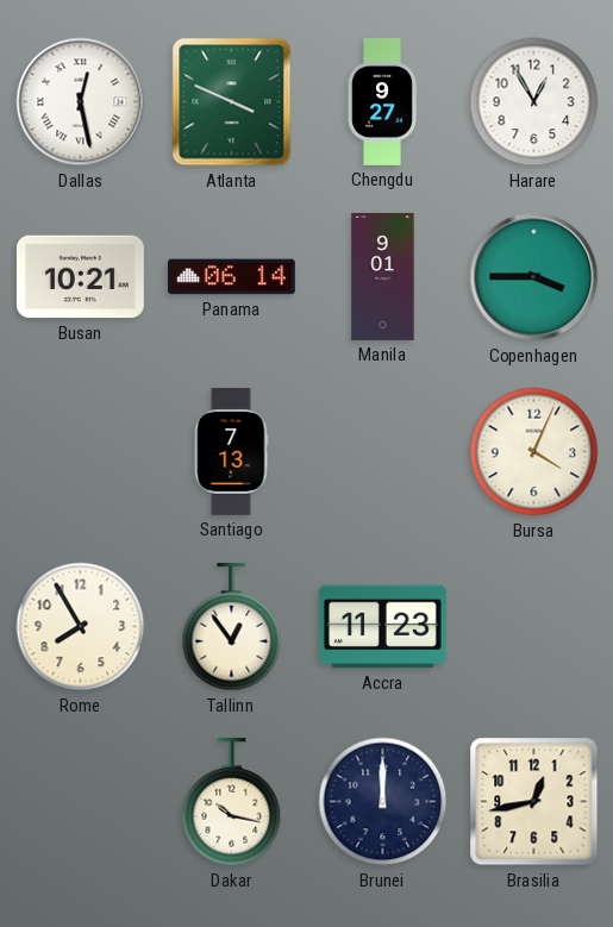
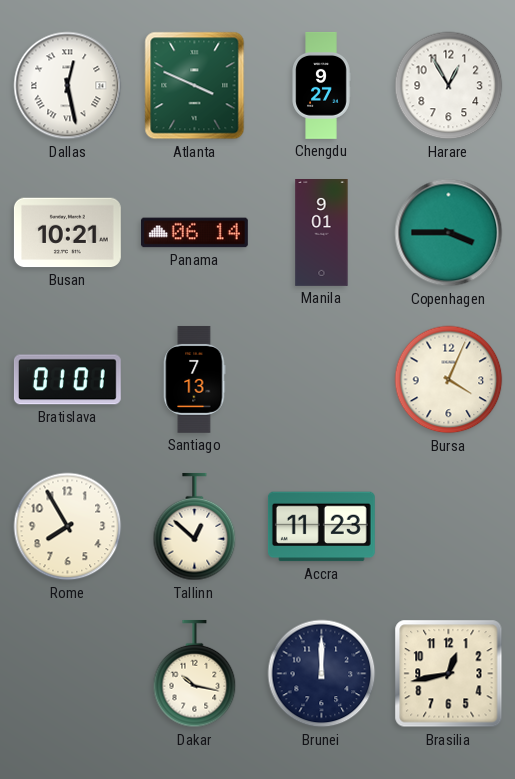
Bratislava: none -> 01:01 (67, 380)
Tallinn: 12:54 -> 12:52 (195, 527)
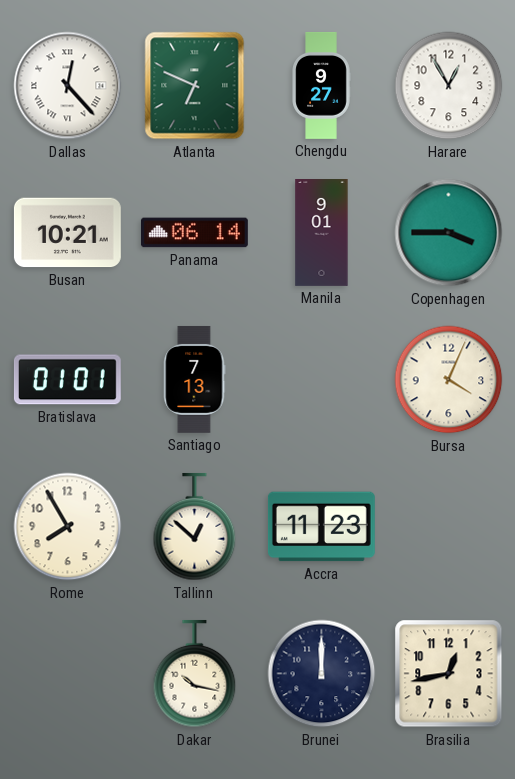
Dallas: 12:28 -> 12:23 (68, 86)
Atlanta: 3:49 -> 6:49 (195, 86)
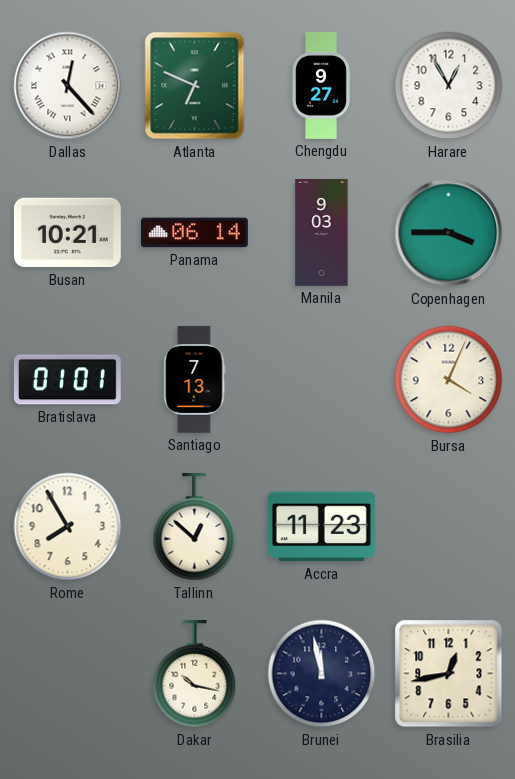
Manila: 9:01 -> 9:03 (322, 233)
Brunei: 12:00 -> 11:58 (322, 674)
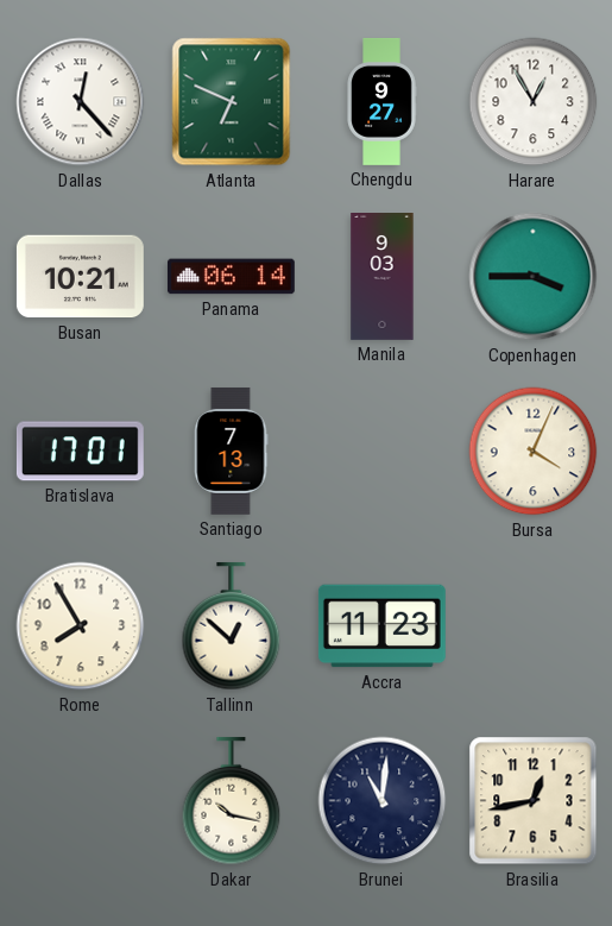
Bratislava: 01:01 -> 17:01 (80, 452)
Brunei: 11:58 -> 11:01 (383, 801)
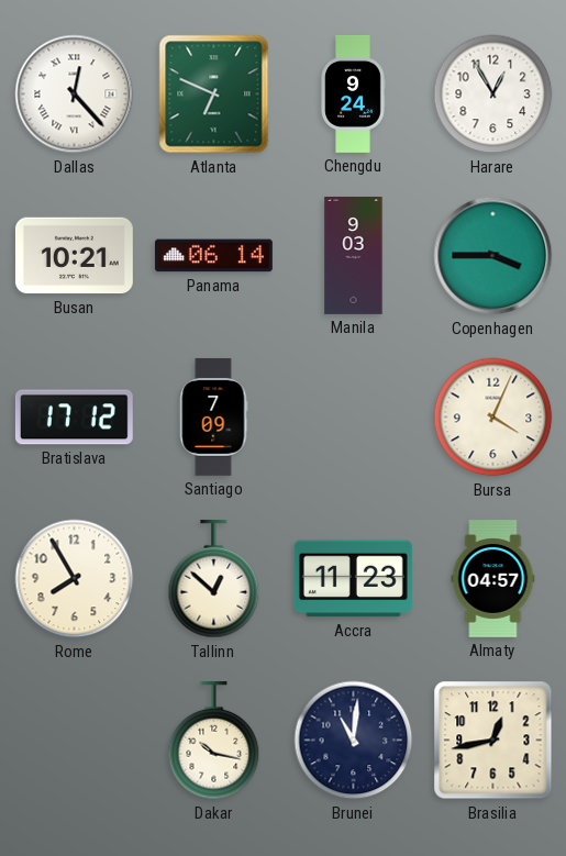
Chengdu: 9:27 -> 9:24 (353, 95)
Bratislava: 17:01 -> 17:12 (74, 418)
Santiago: 7:13 -> 7:09 (214, 416)
Almaty: none -> 04:57 (493, 579)
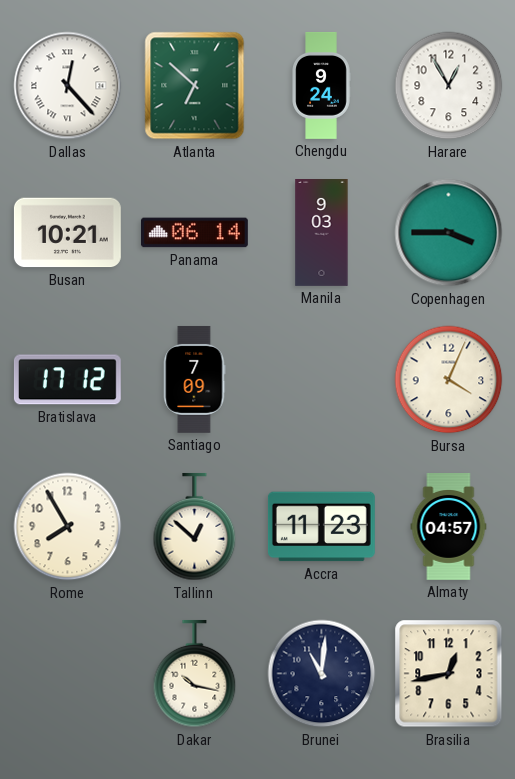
Atlanta: 6:49 -> 6:52 (195, 86)
